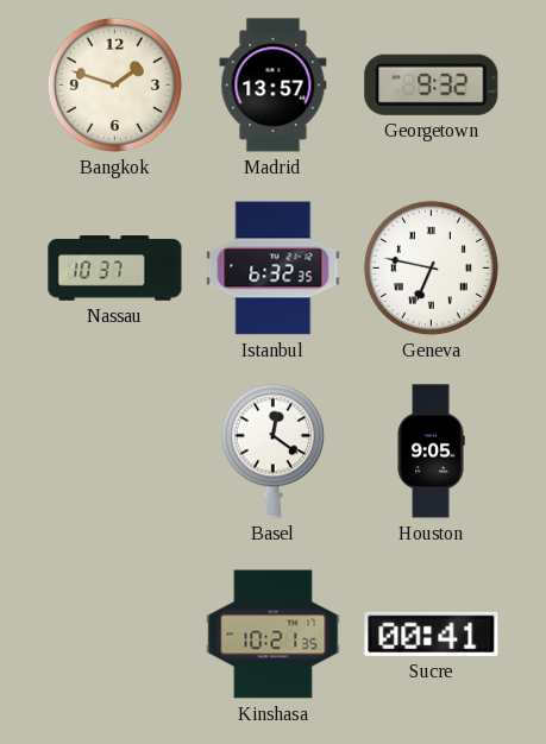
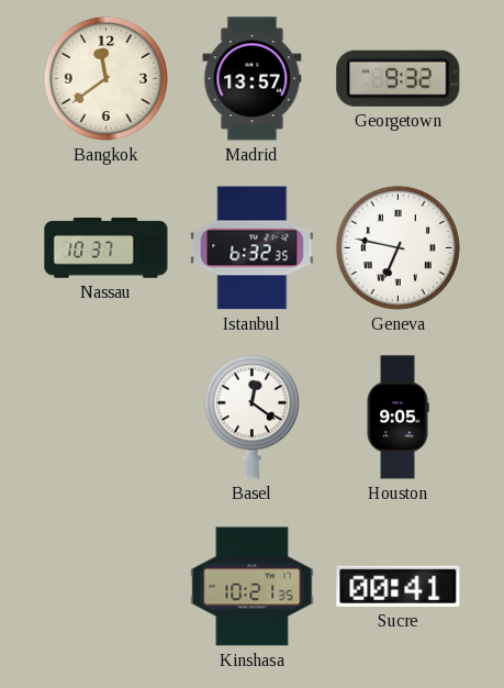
Bangkok: 1:48 -> 11:39 (105, 78)
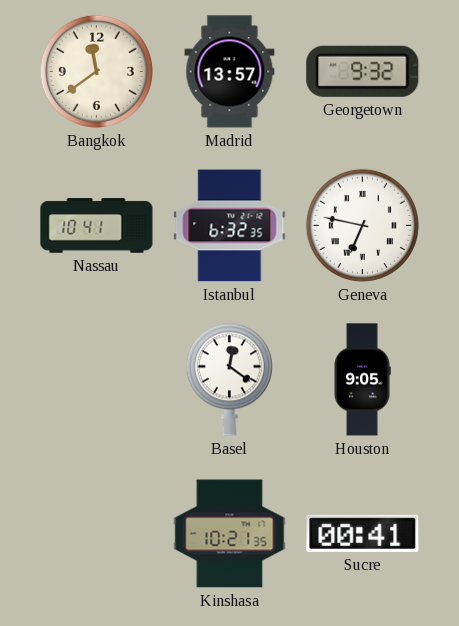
Nassau: 10:37 -> 10:41 (97, 226)
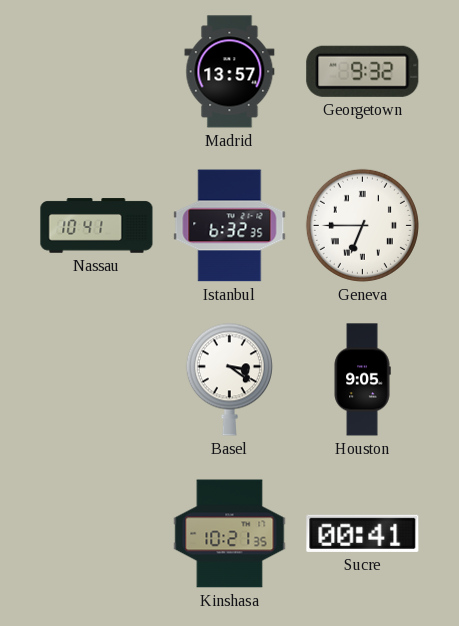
Bangkok: 11:39 -> none (96, 71)
Geneva: 6:47 -> 6:45 (362, 225)
Basel: 12:21 -> 3:21 (229, 379)
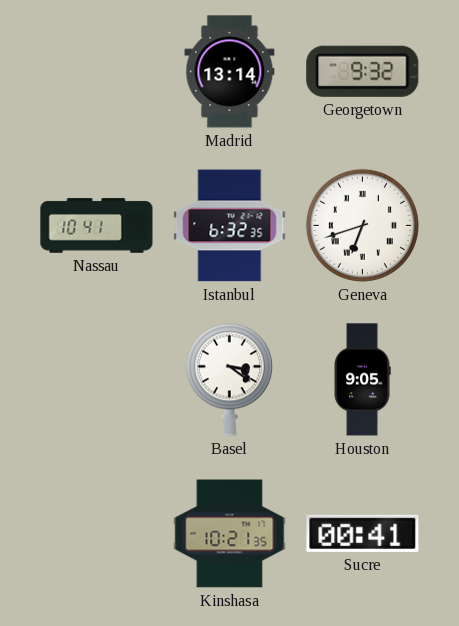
Madrid: 13:57 -> 13:14 (230, 72)
Geneva: 6:45 -> 6:42 (362, 225)
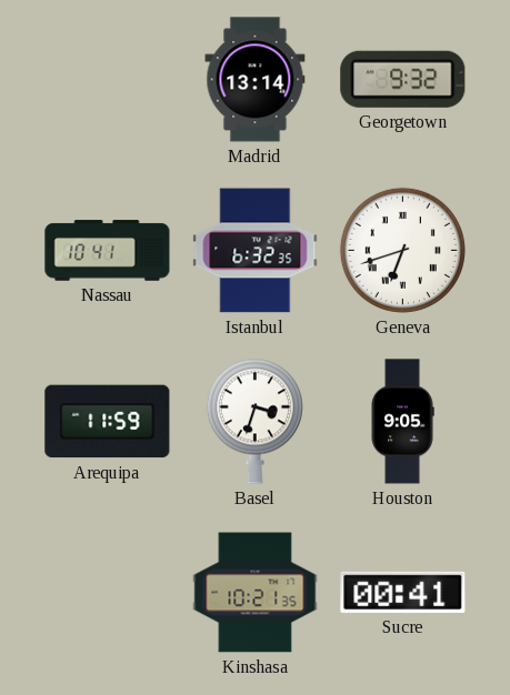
Arequipa: none -> 11:59 (108, 422)
Basel: 3:21 -> 3:33 (254, 421)
